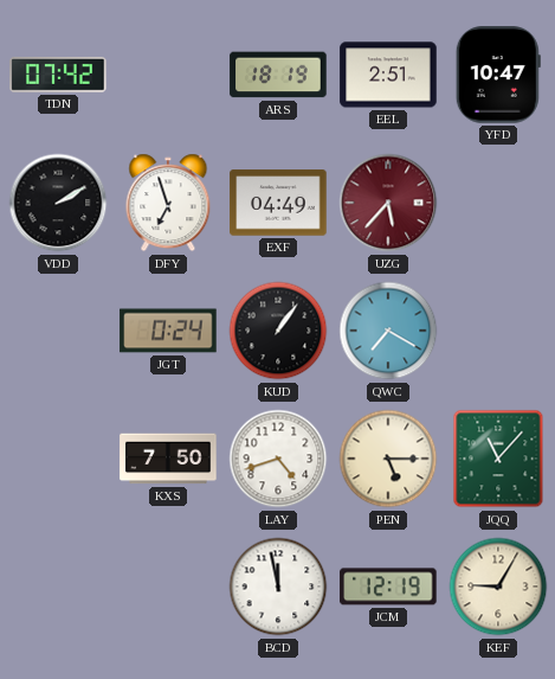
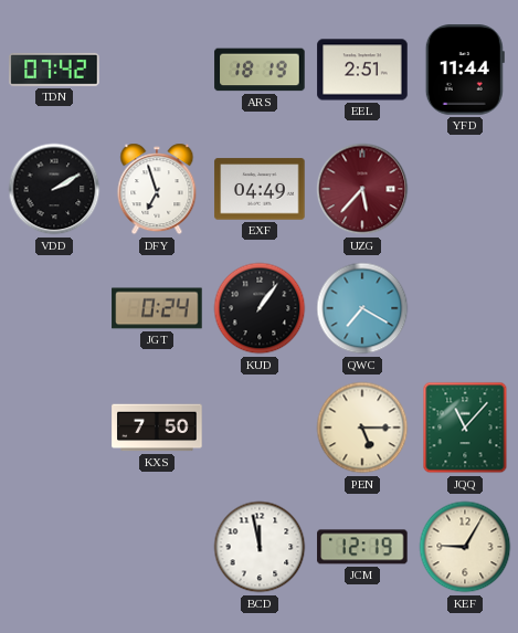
YFD: 10:47 -> 11:44 (465, 70)
LAY: 4:42 -> none (278, 459)
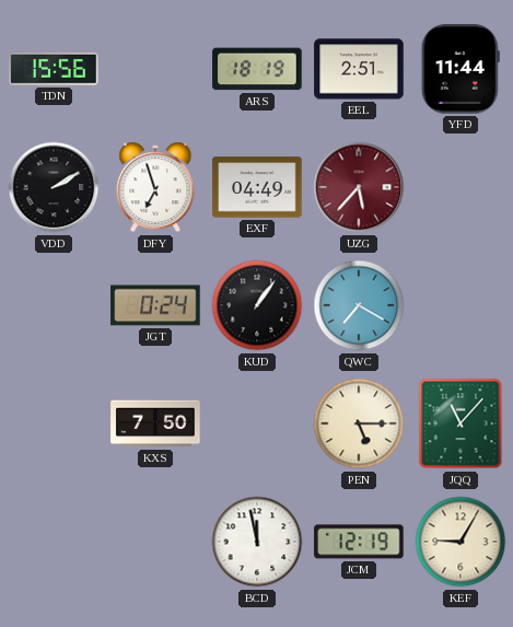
TDN: 07:42 -> 15:56 (54, 69)
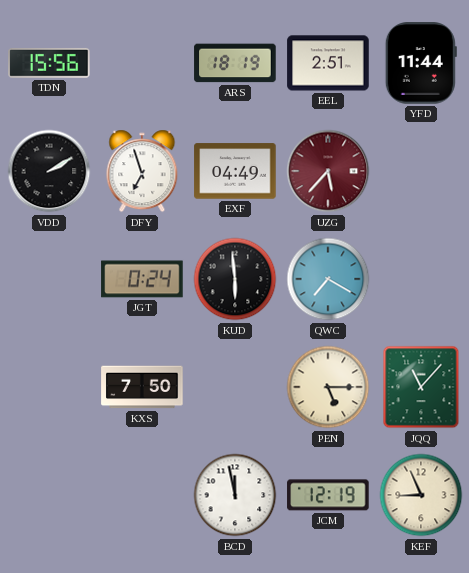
KUD: 1:06 -> 5:59 (235, 279)
KEF: 9:05 -> 8:56 (421, 495)
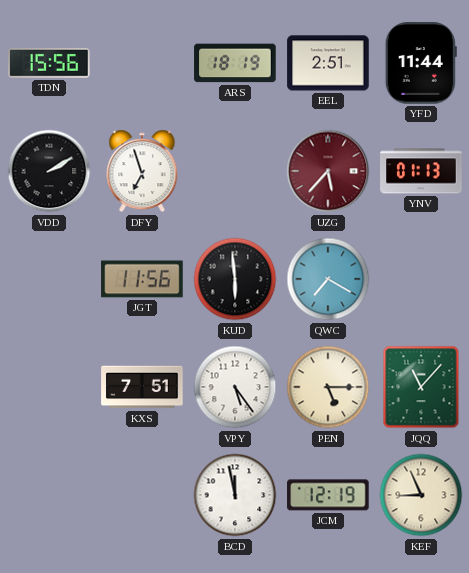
EXF: 04:49 -> none (235, 171)
YNV: none -> 01:13 (421, 171)
JGT: 0:24 -> 11:56 (142, 279)
KXS: 7:50 -> 7:51 (142, 387)
VPY: none -> 5:24 (235, 387)
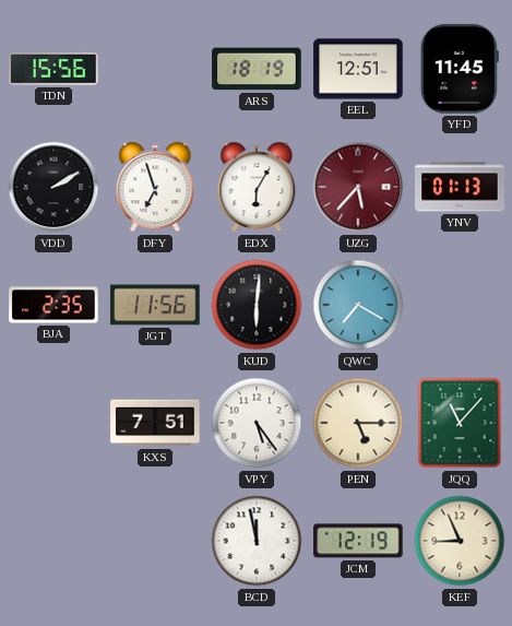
EEL: 2:51 -> 12:51 (358, 69)
YFD: 11:44 -> 11:45 (460, 69)
EDX: none -> 6:05 (257, 187)
BJA: none -> 2:35 (53, 305)
KUD: 5:59 -> 6:01 (257, 305)
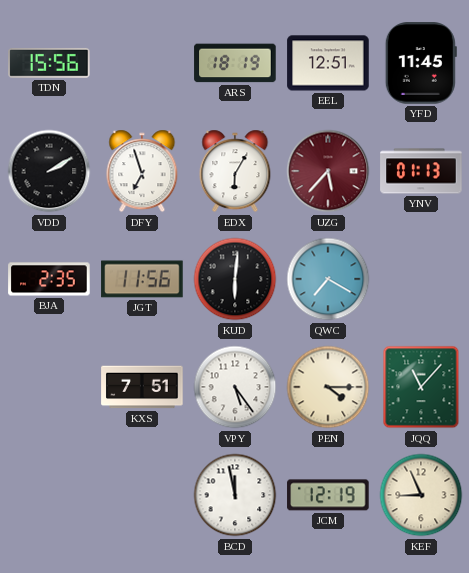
PEN: 5:15 -> 4:15 (328, 387)
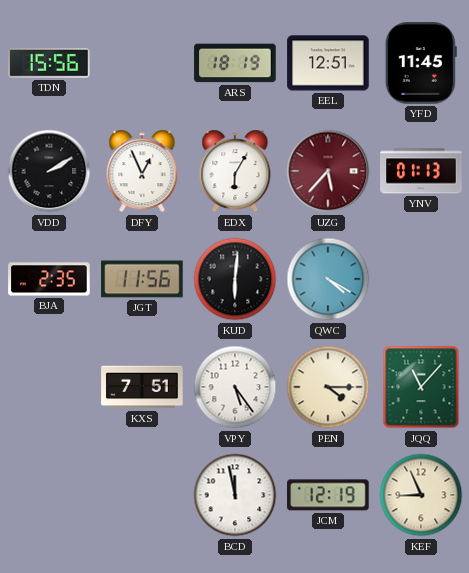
DFY: 6:57 -> 12:56 (142, 171)
QWC: 7:20 -> 4:20 (328, 279)
